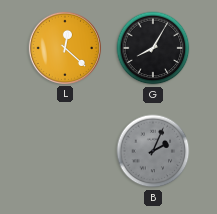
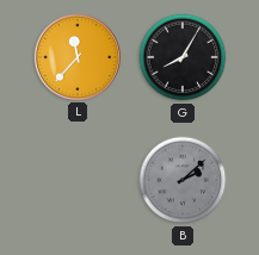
L: 12:22 -> 11:37 (78, 57)
B: 2:04 -> 2:08 (183, 180)
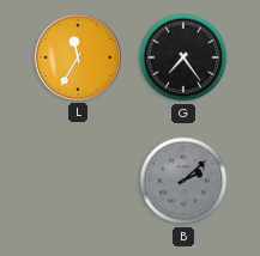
L: 11:37 -> 11:35 (78, 57)
G: 8:05 -> 7:24 (183, 57)
